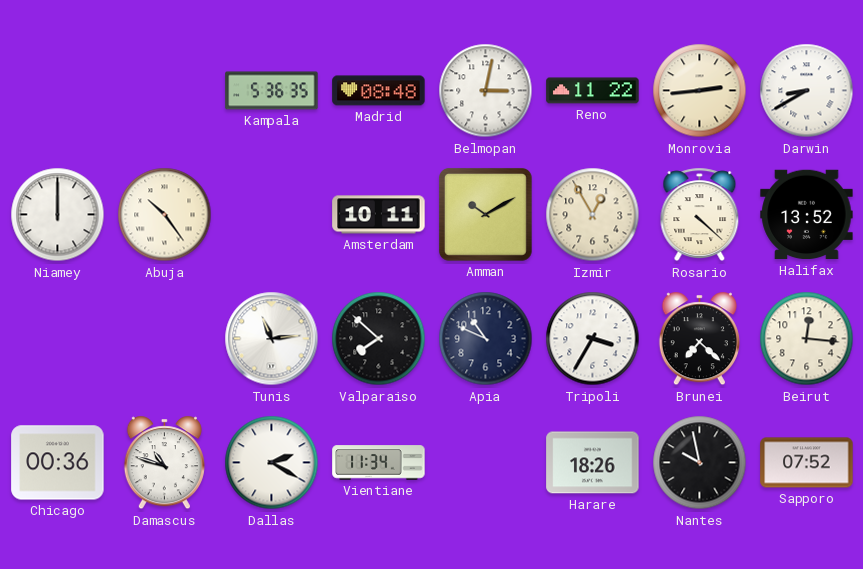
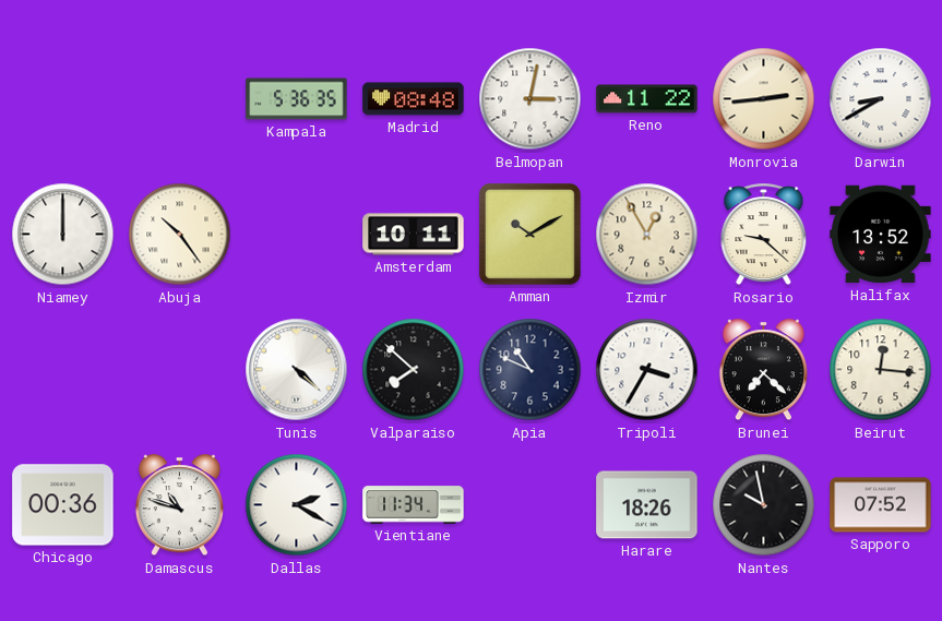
Rosario: 4:22 -> 9:22 (764, 235)
Tunis: 11:14 -> 4:22 (297, 370)
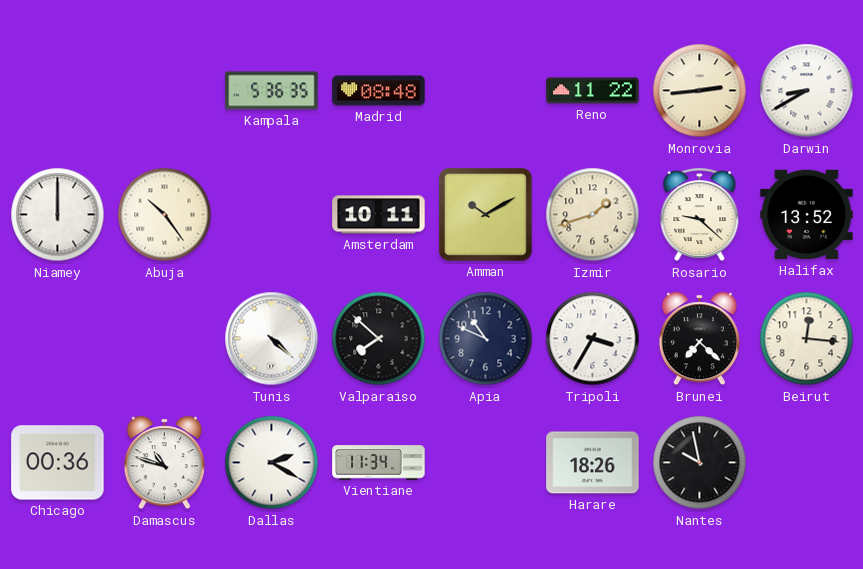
Belmopan: 3:02 -> none (530, 99)
Izmir: 12:55 -> 1:42 (593, 215)
Sapporo: 07:52 -> none (881, 505)
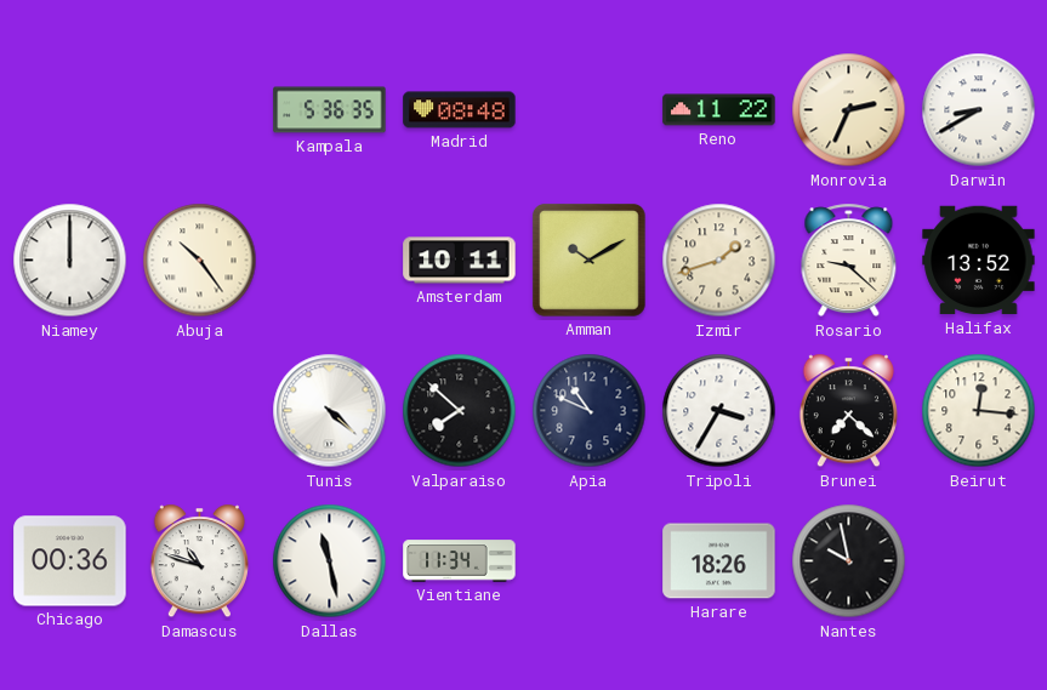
Monrovia: 2:44 -> 2:34 (849, 110)
Dallas: 2:20 -> 11:28 (330, 561)
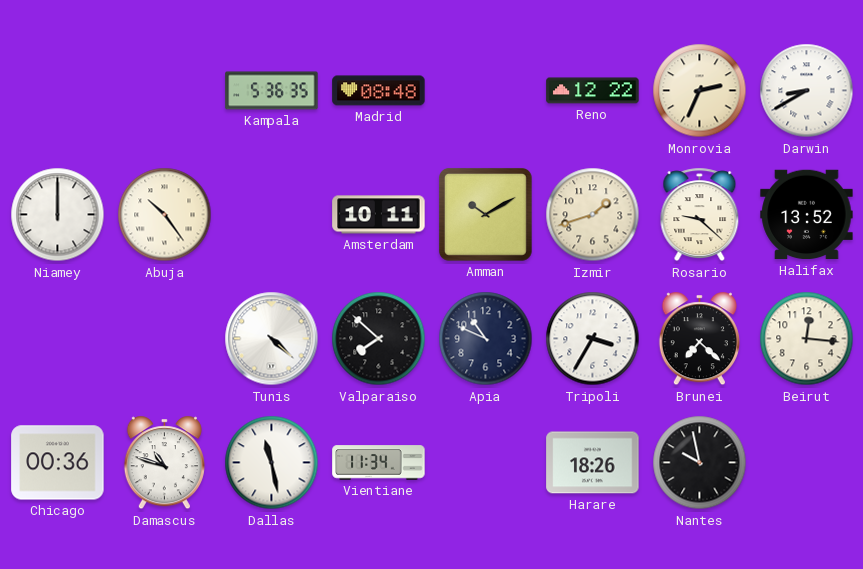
Reno: 11:22 -> 12:22 (593, 91)
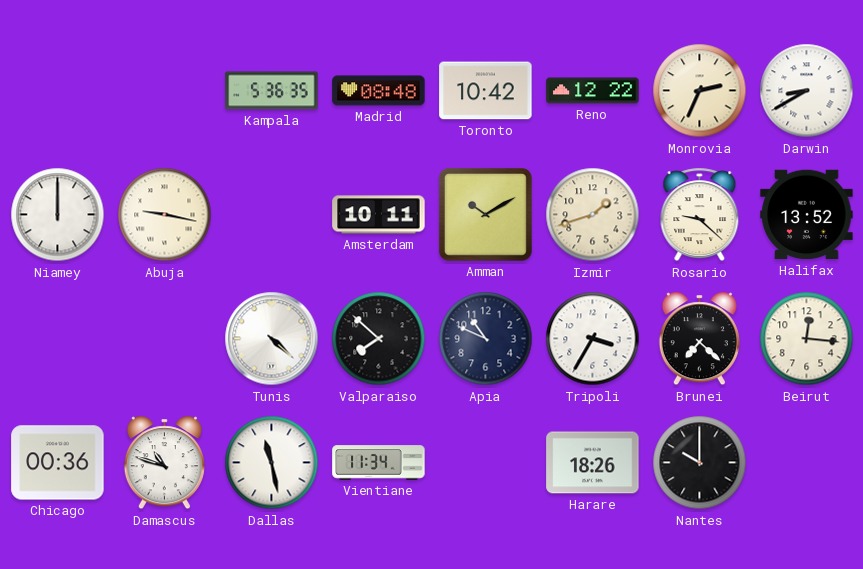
Toronto: none -> 10:42 (486, 91)
Abuja: 10:24 -> 9:17 (165, 215)
Nantes: 9:58 -> 10:00 (700, 463)
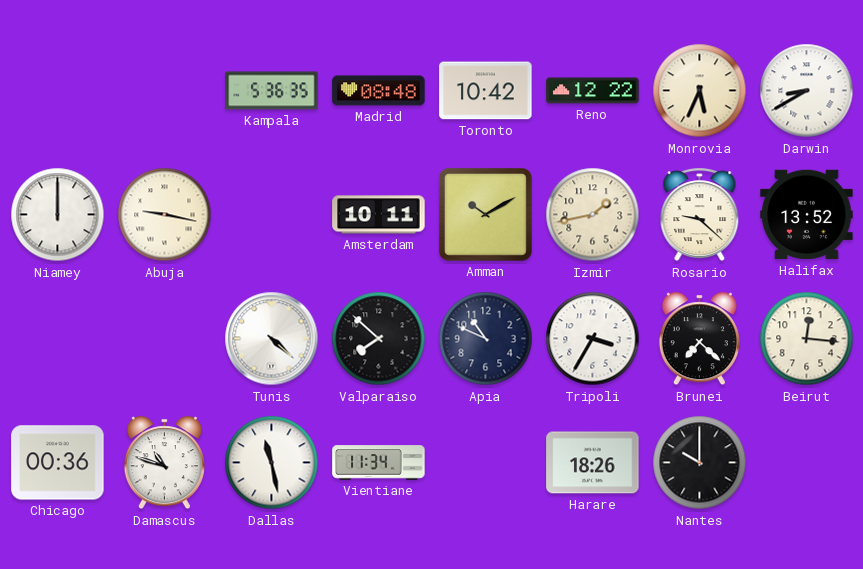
Monrovia: 2:34 -> 5:34 (700, 91)
Izmir: 1:42 -> 1:43 (593, 215)
